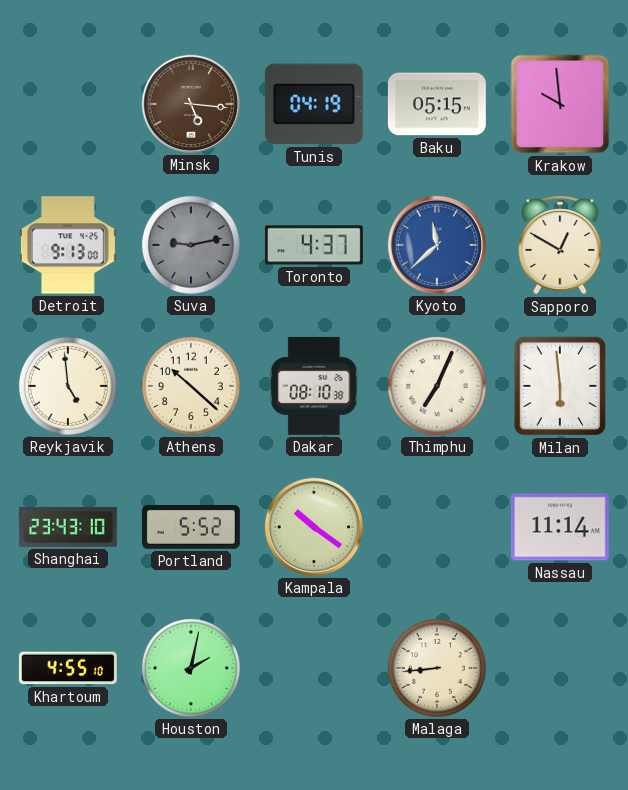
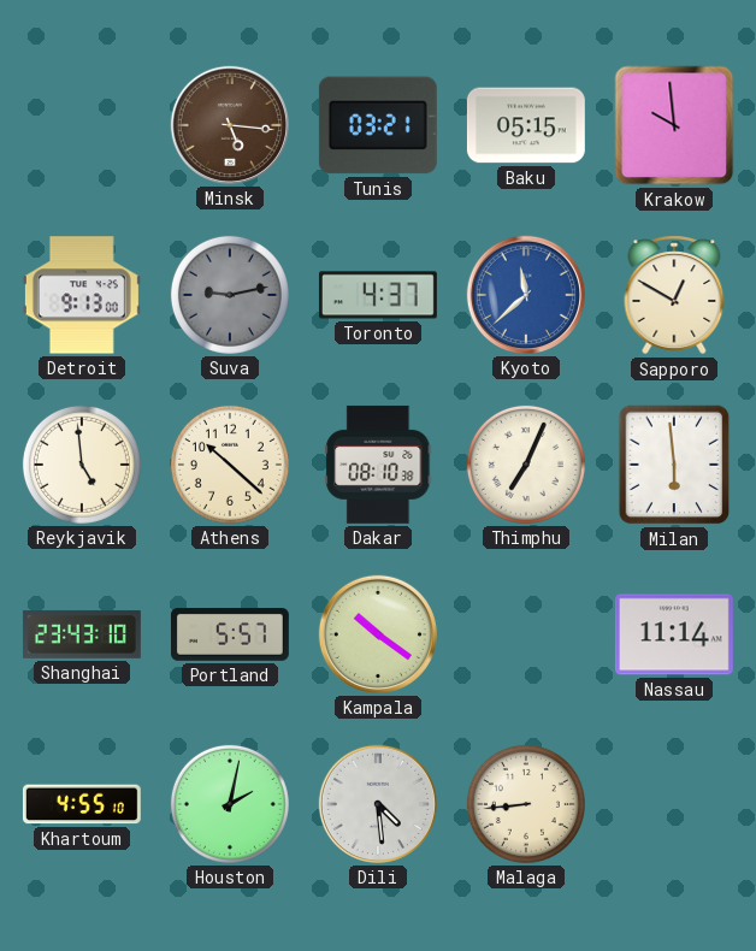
Tunis: 04:19 -> 03:21 (378, 125)
Portland: 5:52 -> 5:57 (230, 636)
Dili: none -> 4:29 (378, 804)
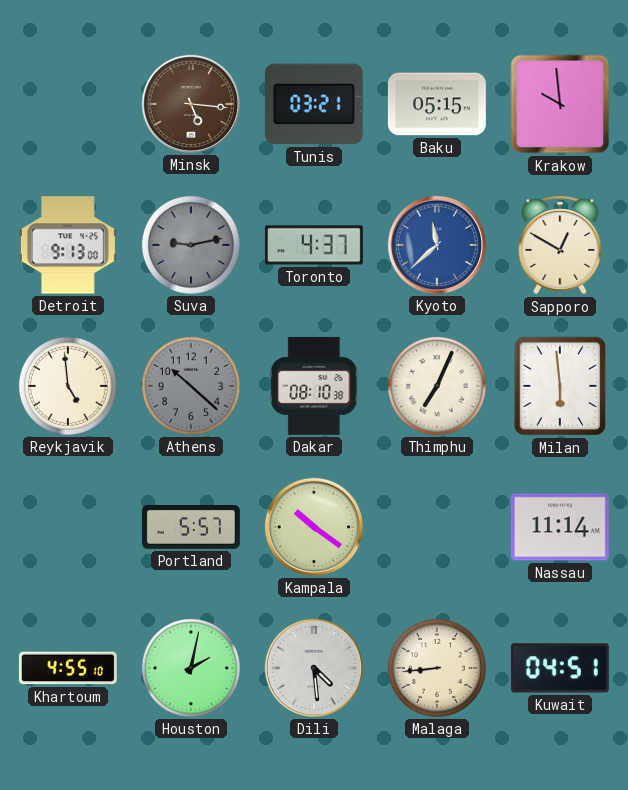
Athens dial: cream -> grey (191, 386)
Shanghai: 23:43 -> none (82, 634)
Kuwait: none -> 04:51 (560, 668)
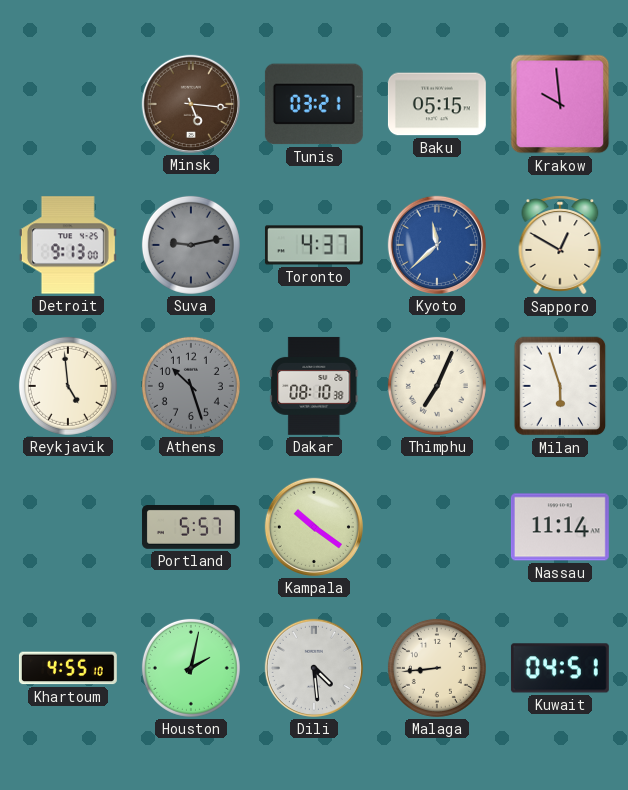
Athens: 10:22 -> 10:27 (191, 386)
Milan: 5:59 -> 5:57 (560, 386)
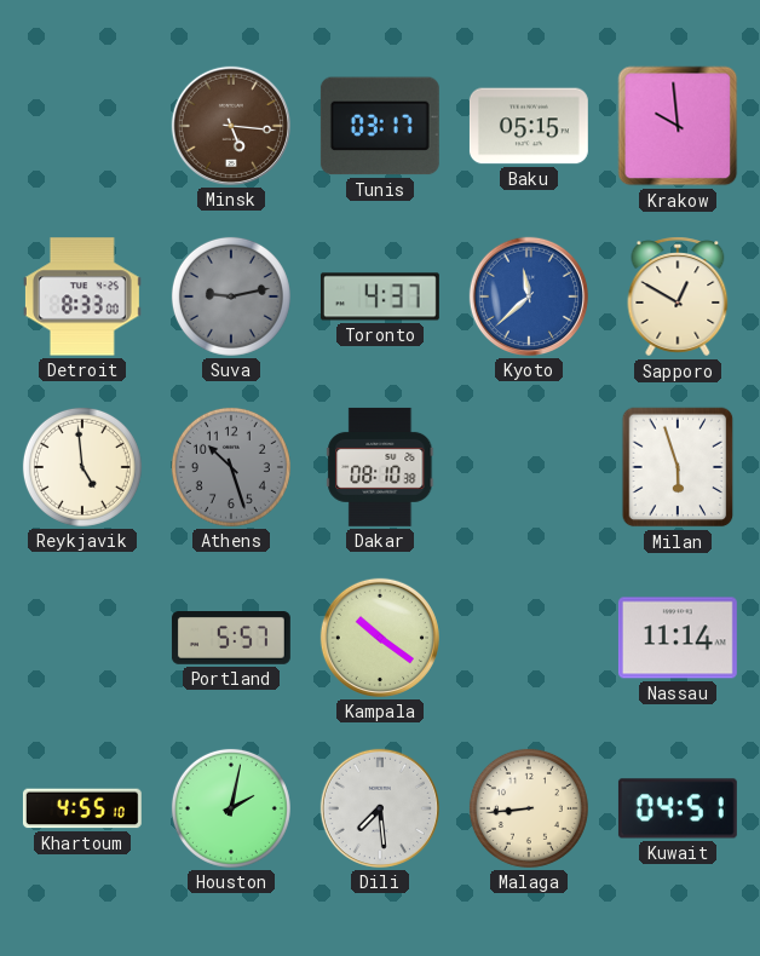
Tunis: 03:21 -> 03:17 (380, 126)
Detroit: 9:13 -> 8:33 (82, 296)
Thimphu: 7:04 -> none (437, 386)
Dili: 4:29 -> 7:29 (380, 808)
